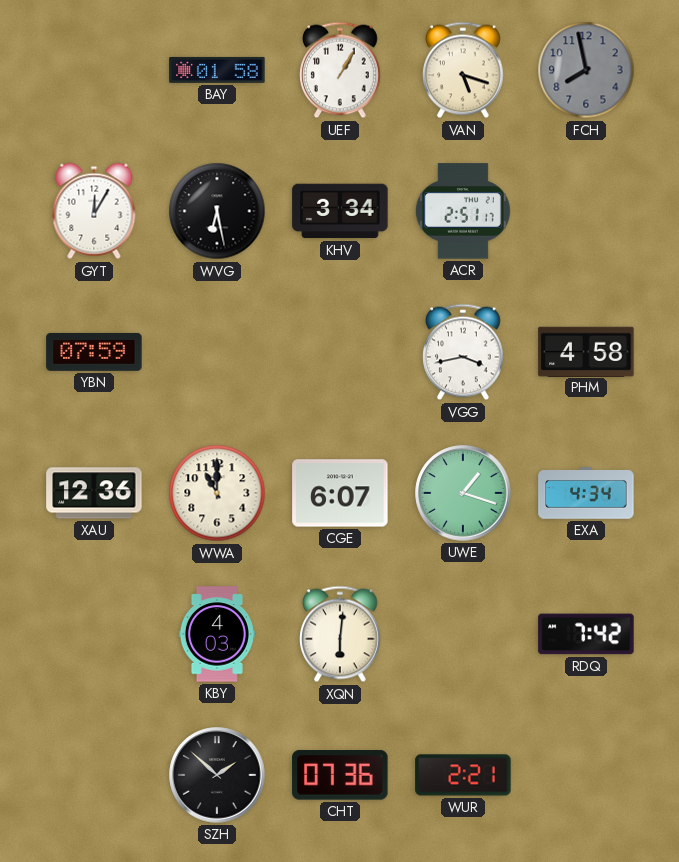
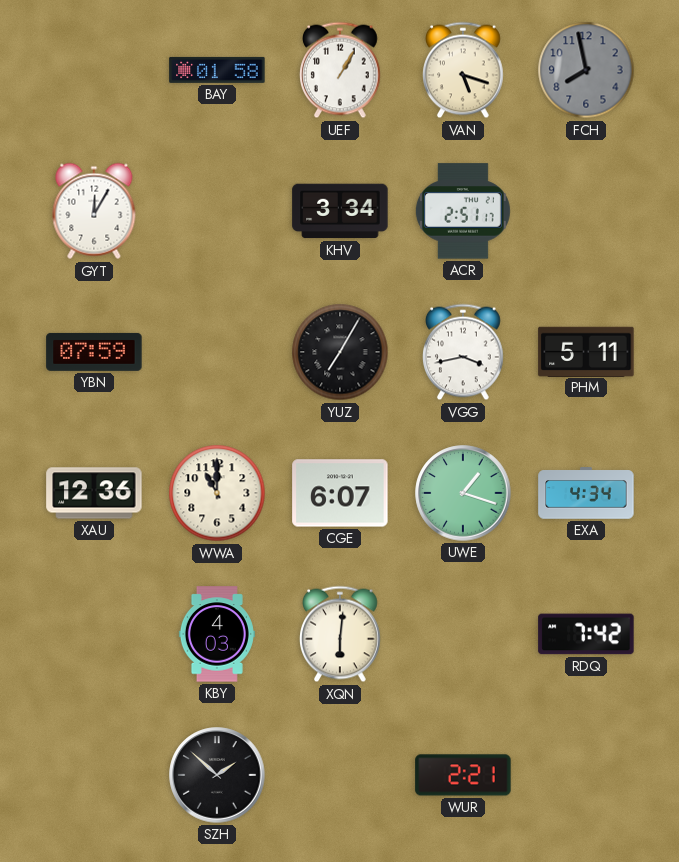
WVG: 6:28 -> none (217, 211)
YUZ: none -> 7:05 (340, 352)
PHM: 4:58 -> 5:11 (586, 351)
CHT: 07:36 -> none (340, 775)
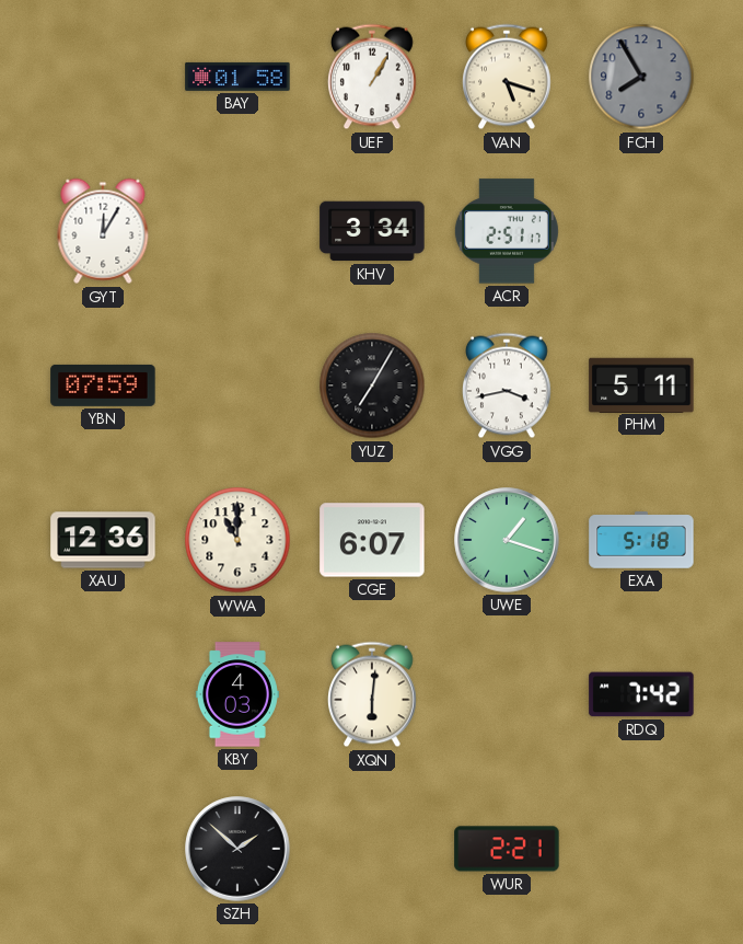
FCH: 7:58 -> 7:55 (641, 77)
EXA: 4:34 -> 5:18 (641, 540)
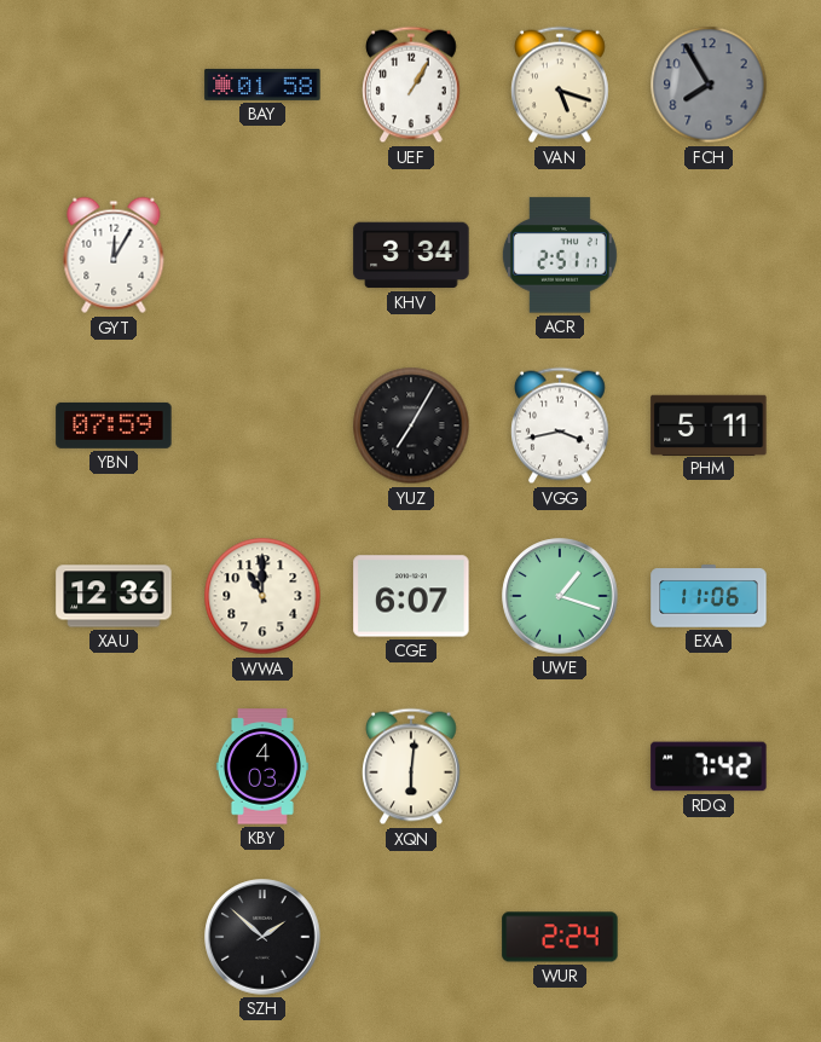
EXA: 5:18 -> 11:06 (709, 596)
WUR: 2:21 -> 2:24 (560, 937)
